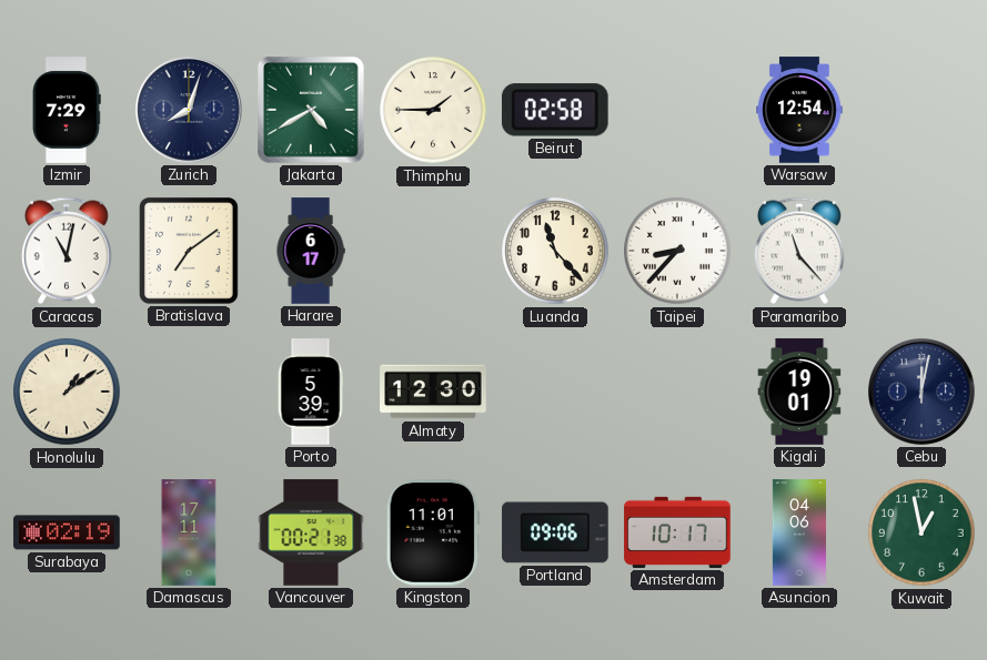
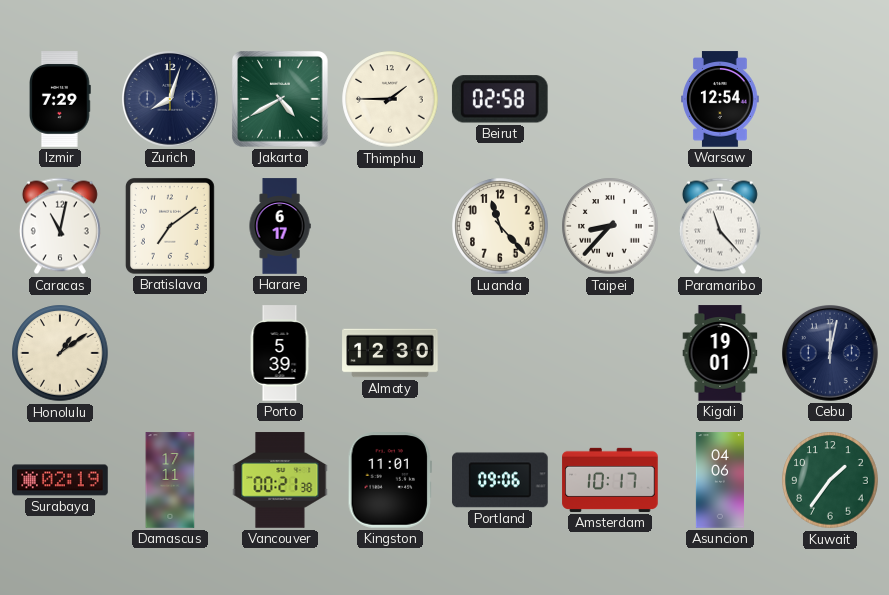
Kuwait: 12:58 -> 1:36 (830, 480)
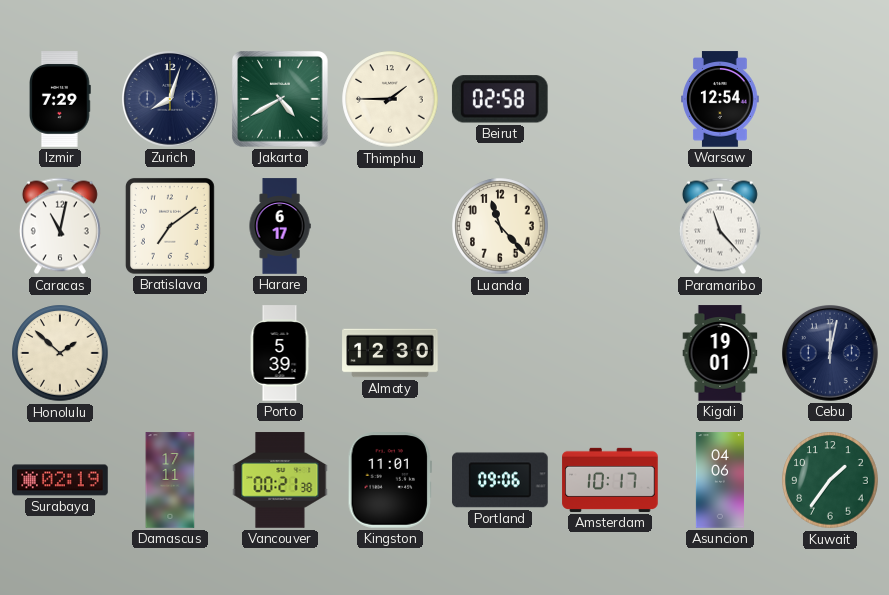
Taipei: 8:37 -> none (610, 226)
Honolulu: 1:09 -> 1:52 (60, 353)
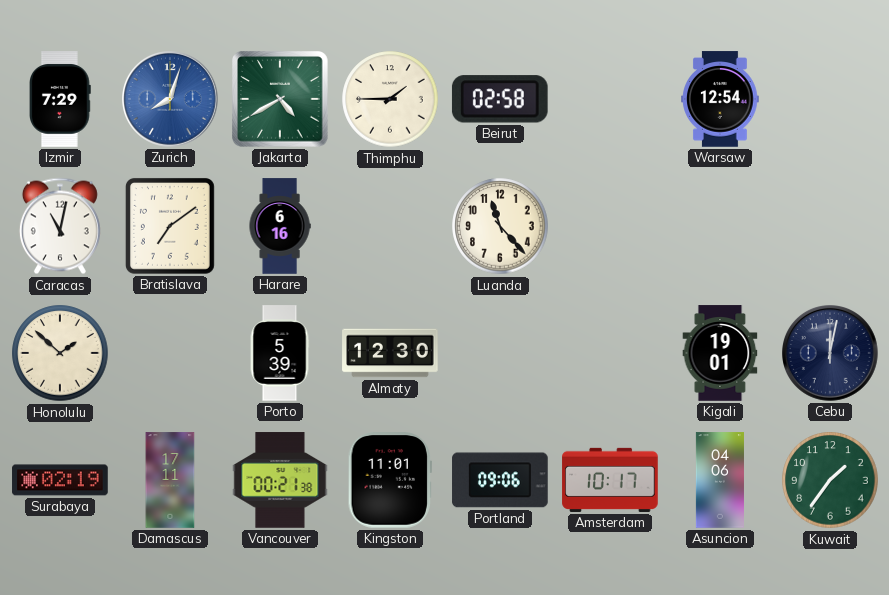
Zurich dial: navy -> blue (171, 100)
Harare: 6:17 -> 6:16 (280, 226)
Paramaribo: 11:23 -> none (720, 226)
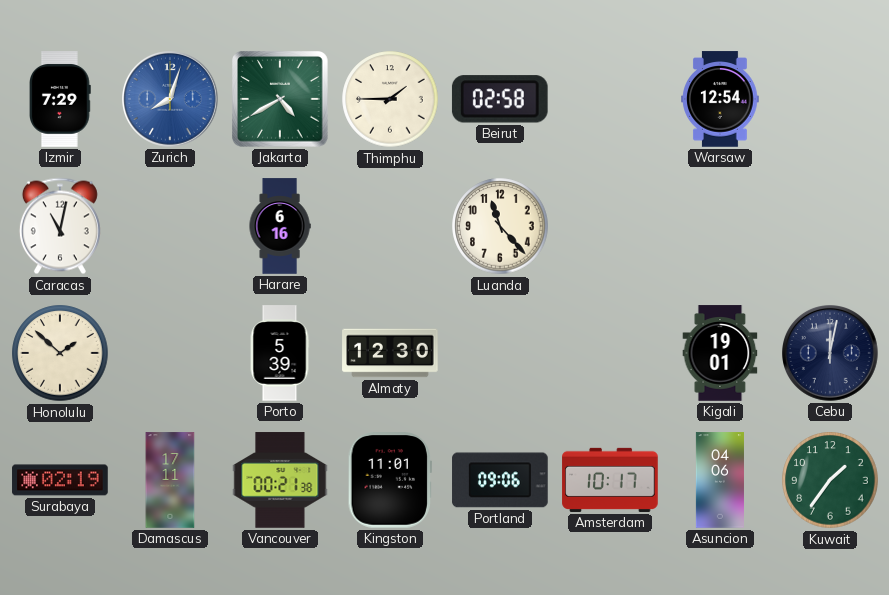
Bratislava: 7:09 -> none (170, 226)
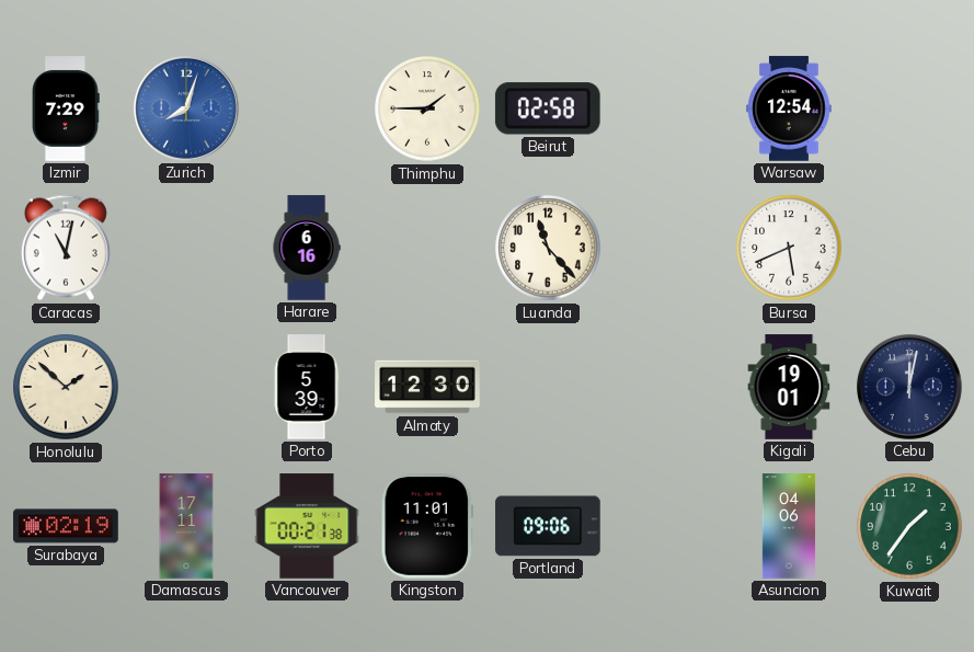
Jakarta: 4:40 -> none (281, 100)
Bursa: none -> 5:41 (789, 248)
Amsterdam: 10:17 -> none (610, 480)
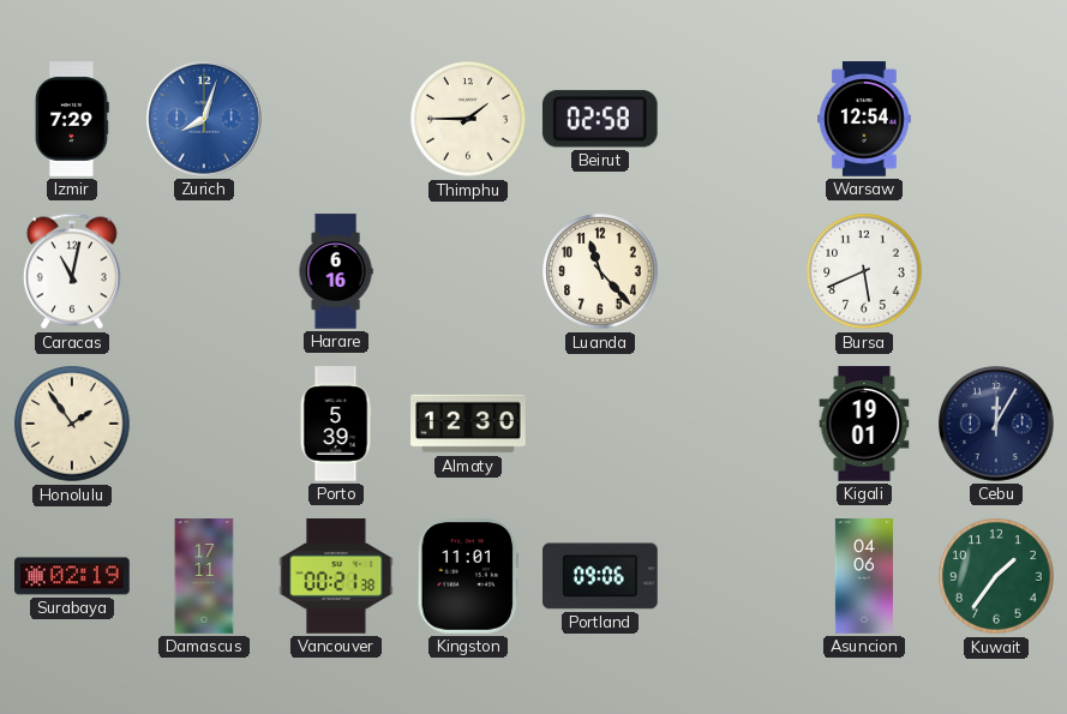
Honolulu: 1:52 -> 1:54 (72, 424)
Cebu: 12:02 -> 12:05 (997, 425)
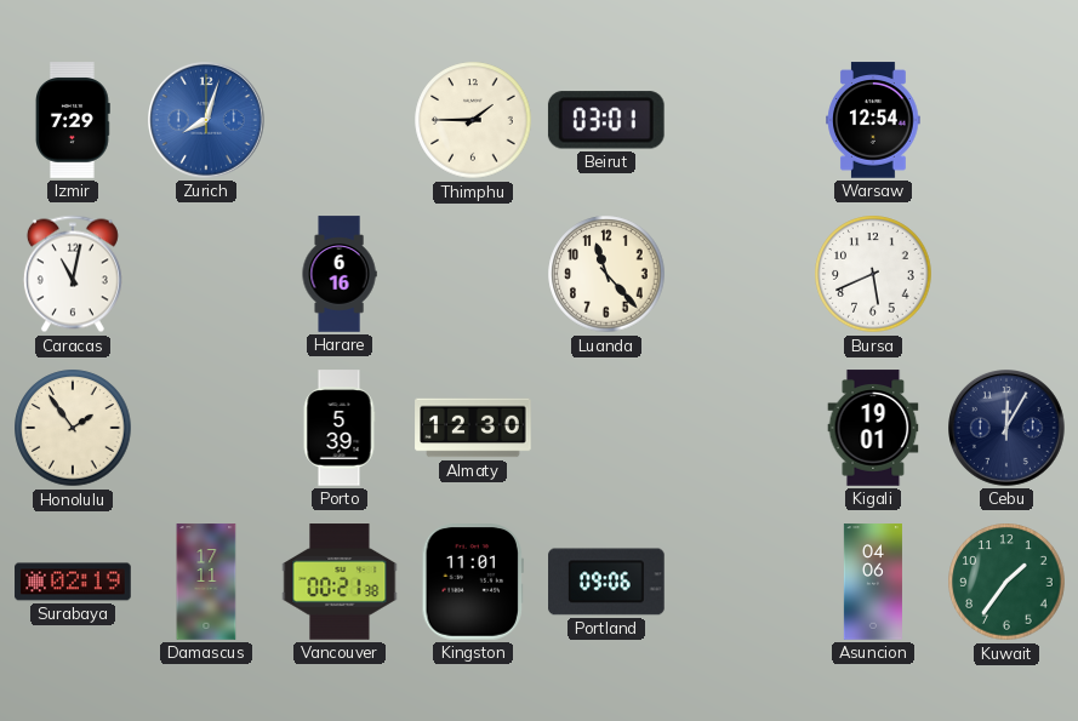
Beirut: 02:58 -> 03:01 (606, 120)
